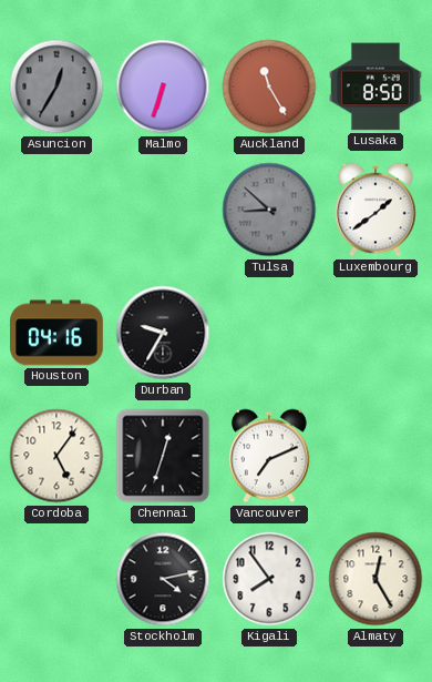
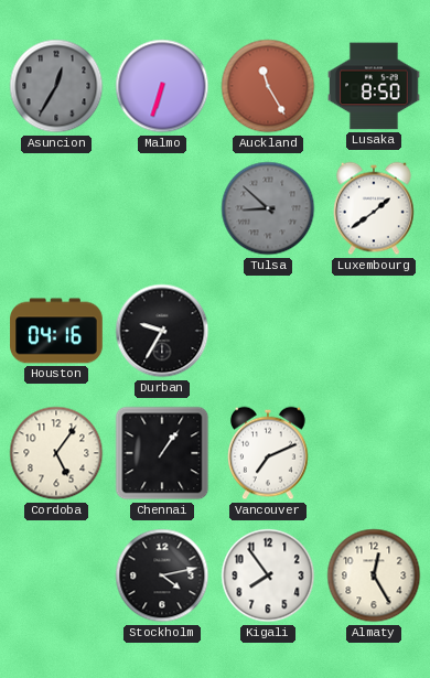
Chennai: 12:33 -> 1:06 (162, 453)
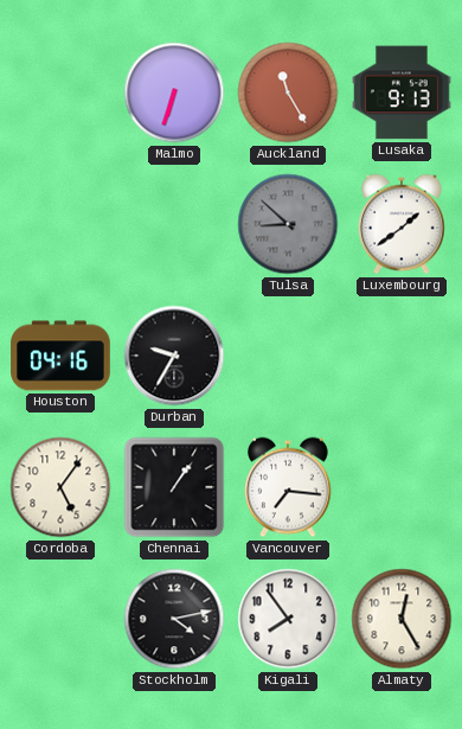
Asuncion: 12:35 -> none (56, 86)
Lusaka: 8:50 -> 9:13 (403, 92)
Vancouver: 7:11 -> 7:16 (289, 487)
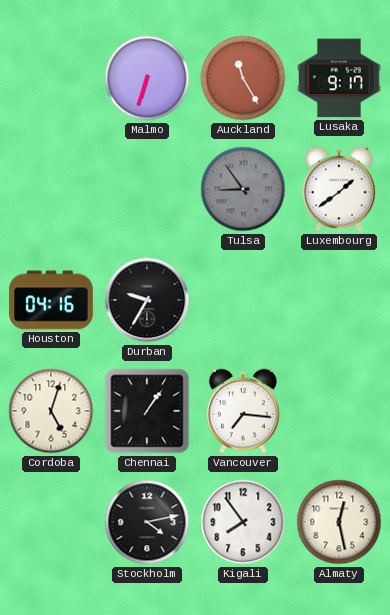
Lusaka: 9:13 -> 9:17 (340, 78)
Tulsa: 8:52 -> 8:54 (243, 189)
Cordoba: 5:06 -> 5:03 (51, 411)
Almaty: 12:25 -> 12:28 (339, 522)
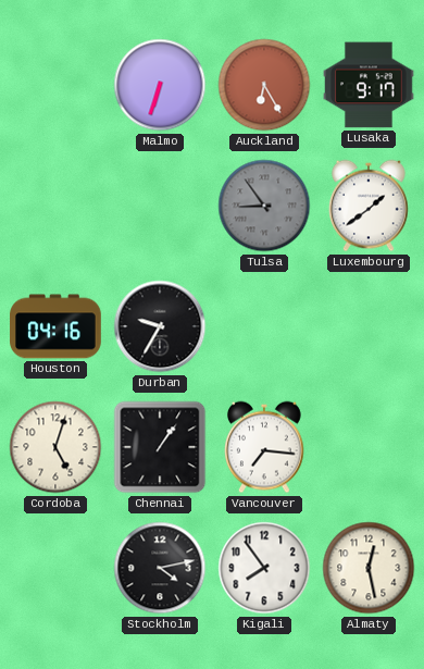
Auckland: 11:25 -> 6:25 (264, 85)
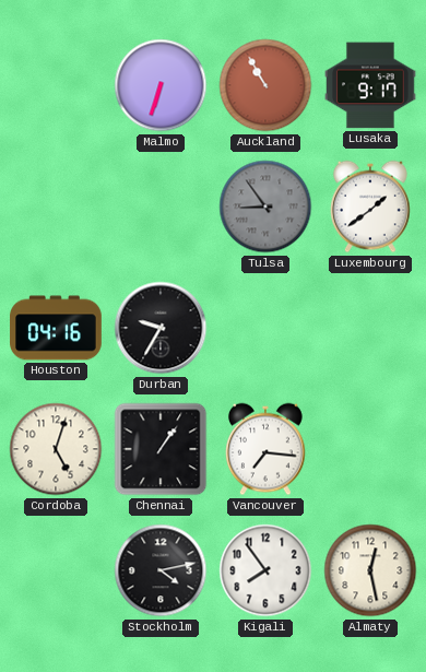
Auckland: 6:25 -> 10:55 (265, 85)
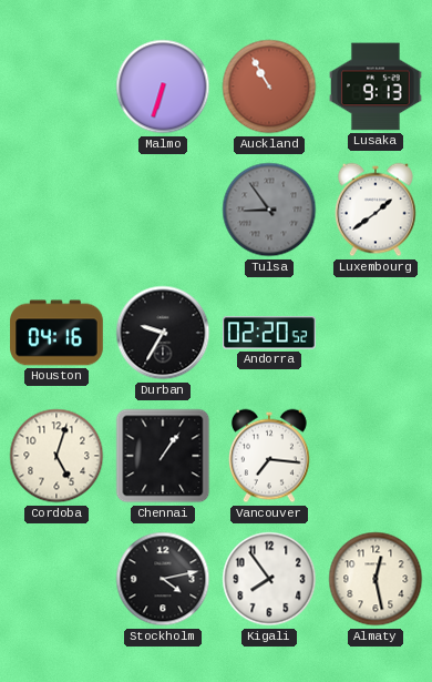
Lusaka: 9:17 -> 9:13 (377, 86)
Andorra: none -> 02:20 (269, 333)
